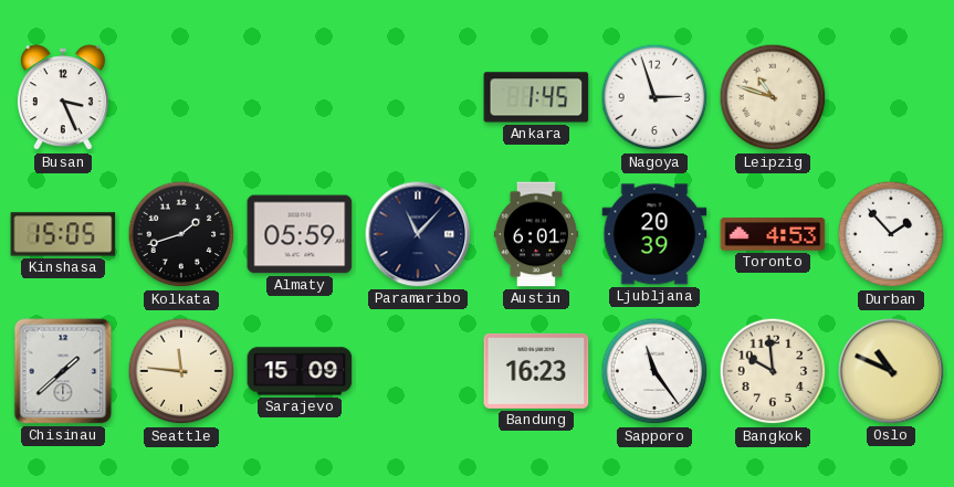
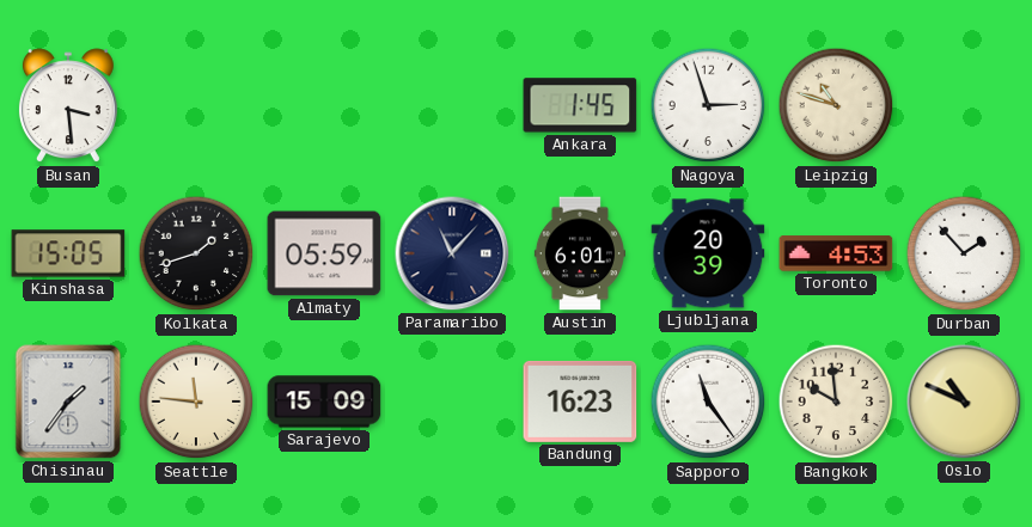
Busan: 3:26 -> 3:29 (68, 106)
Chisinau: 1:38 -> 1:36 (68, 402)
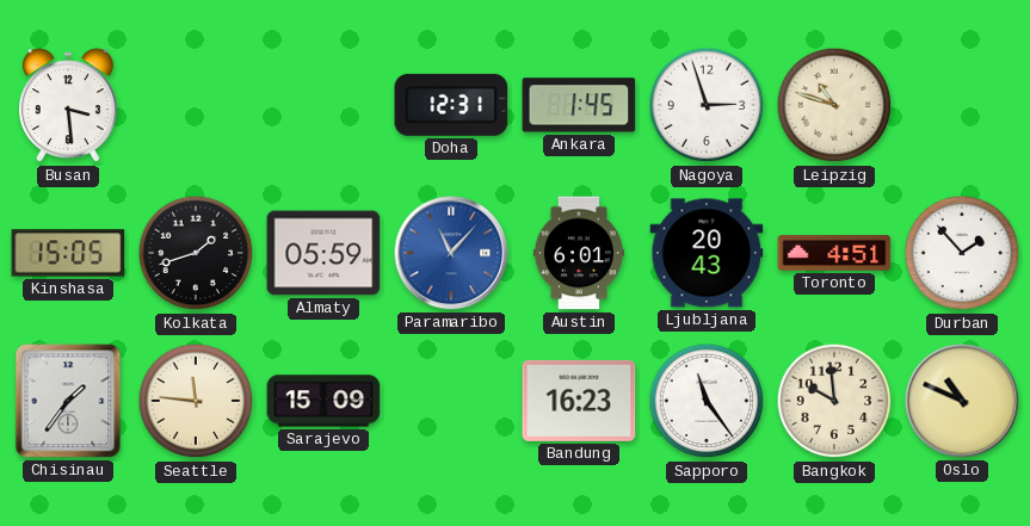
Doha: none -> 12:31 (451, 105)
Paramaribo dial: navy -> blue (451, 253)
Ljubljana: 20:39 -> 20:43 (707, 253)
Toronto: 4:53 -> 4:51 (834, 253)
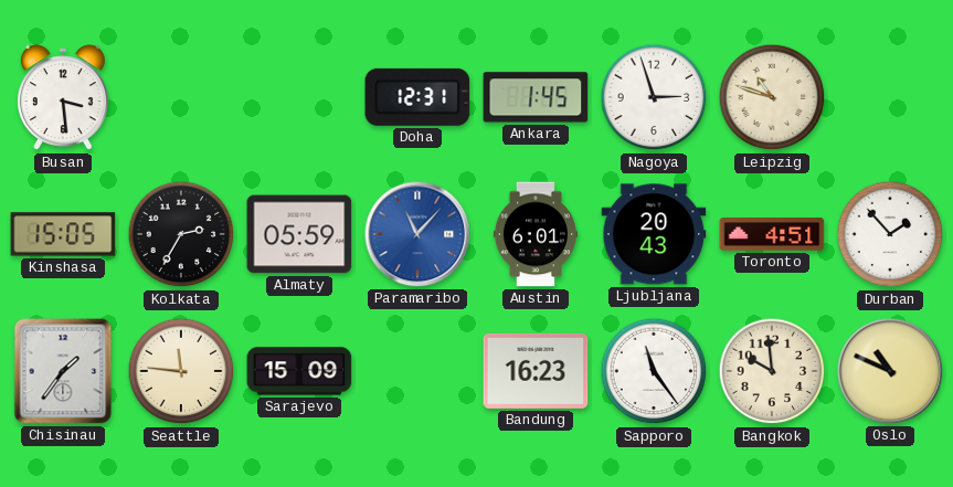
Kolkata: 1:42 -> 2:35 (181, 234)
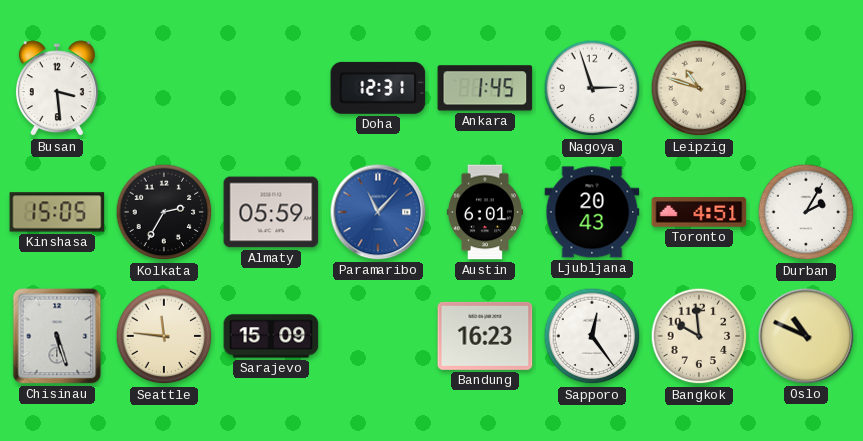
Durban: 1:53 -> 2:05 (806, 212)
Chisinau: 1:36 -> 5:27 (57, 336)
Sapporo: 11:24 -> 12:24 (592, 336)
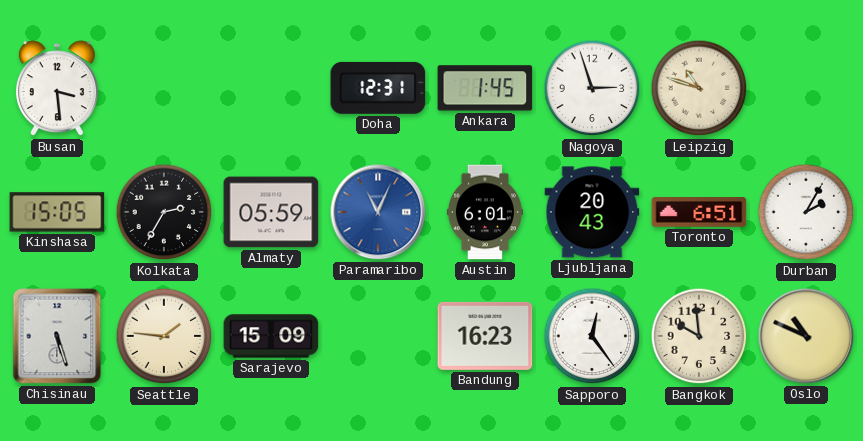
Paramaribo: 11:07 -> 11:04 (378, 212)
Toronto: 4:51 -> 6:51 (699, 212)
Seattle: 11:46 -> 1:46 (164, 336)
